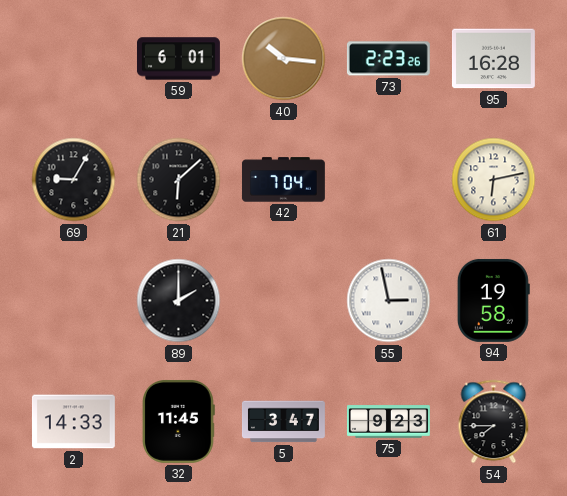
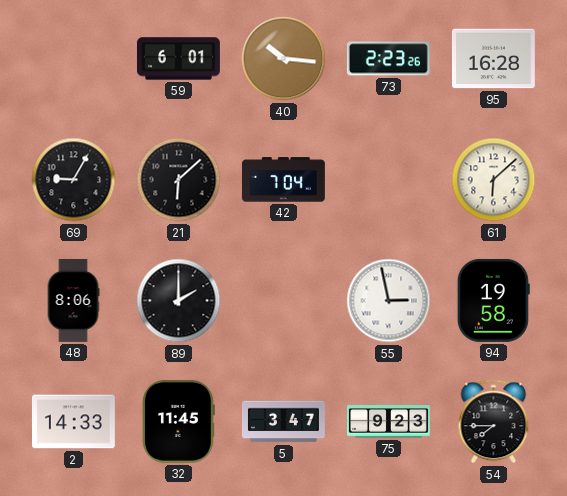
61: 6:13 -> 6:08 (494, 180)
48: none -> 8:06 (73, 300)
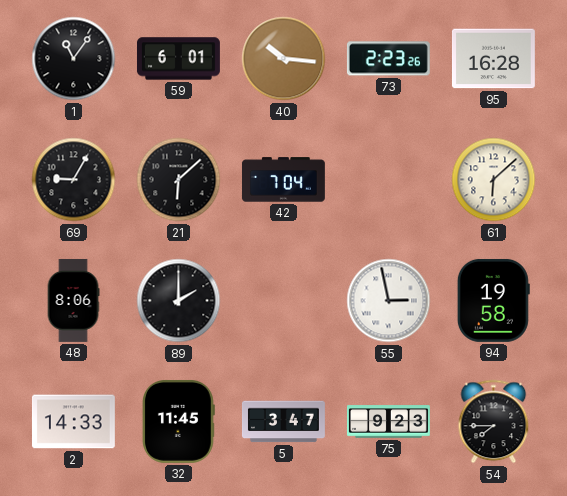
1: none -> 11:06 (74, 59)
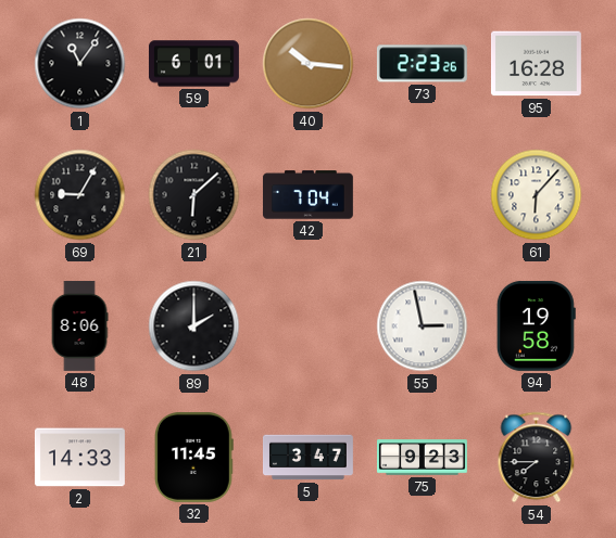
61: 6:08 -> 6:07 (537, 195)
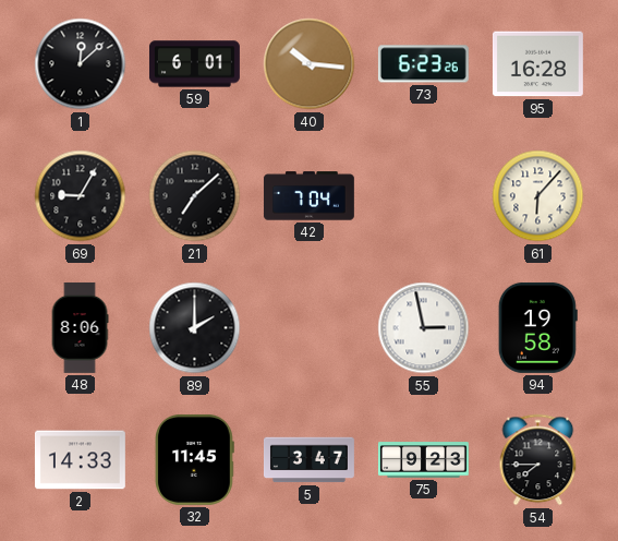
1: 11:06 -> 12:08 (81, 64)
73: 2:23 -> 6:23 (423, 64)
21: 6:08 -> 7:08 (195, 196)
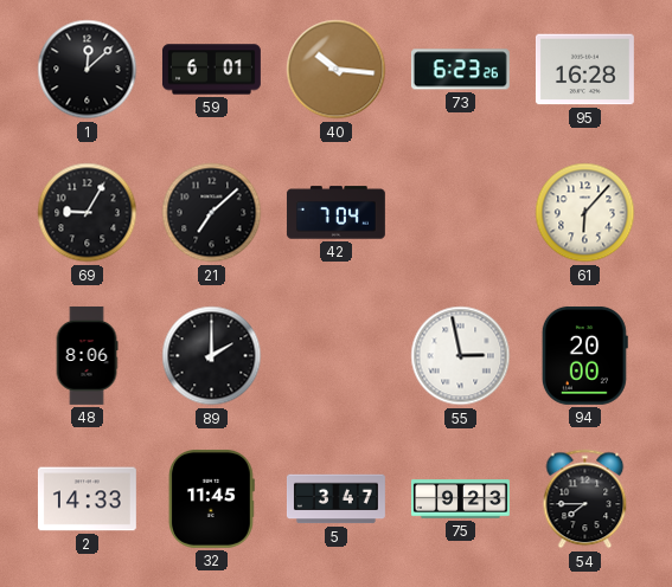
94: 19:58 -> 20:00 (584, 355)
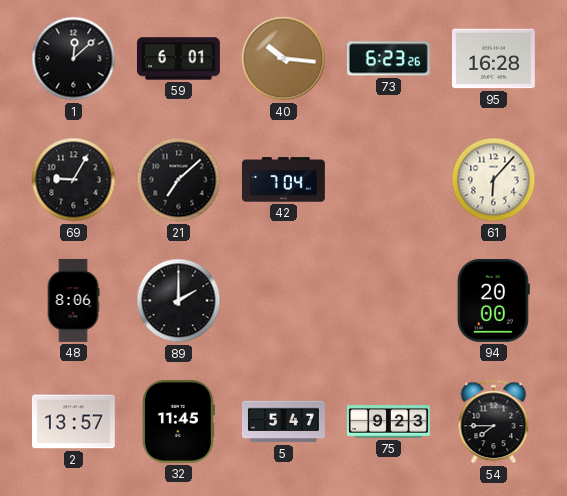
55: 2:58 -> none (461, 356)
2: 14:33 -> 13:57 (73, 422)
5: 3:47 -> 5:47 (283, 422)
